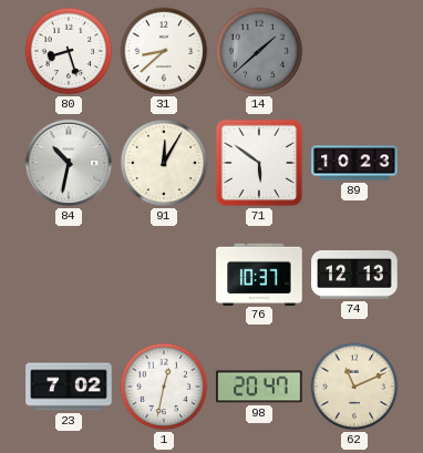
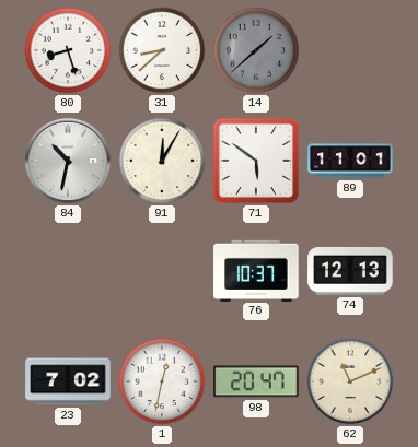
89: 10:23 -> 11:01 (350, 161)
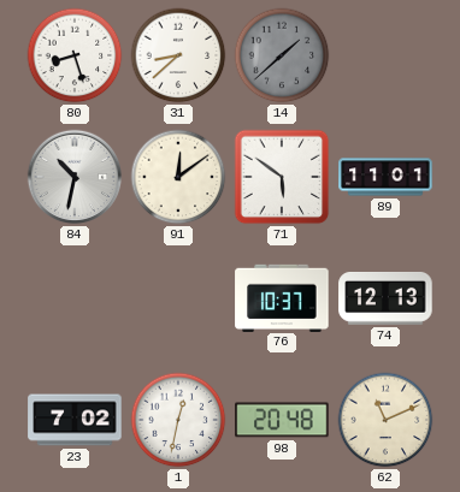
91: 12:05 -> 12:09 (178, 177)
98: 20:47 -> 20:48 (282, 420)
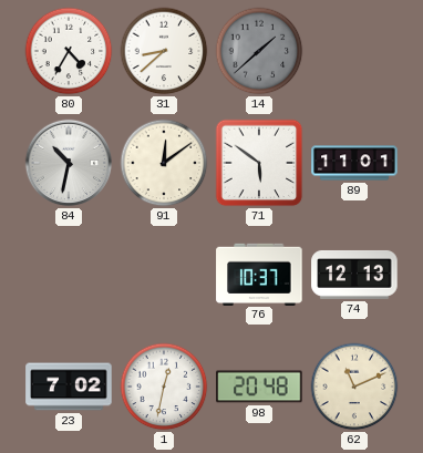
80: 8:27 -> 4:35 (69, 51)
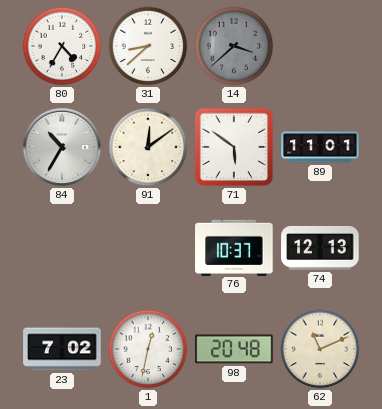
14: 1:38 -> 3:38 (234, 46)
84: 10:32 -> 10:35 (62, 147)
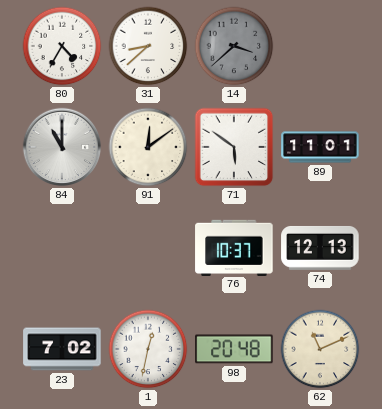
84: 10:35 -> 11:00 (62, 147)
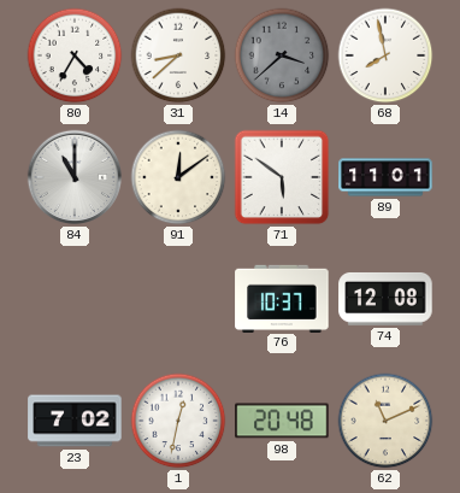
68: none -> 7:58 (385, 55)
74: 12:13 -> 12:08 (385, 299)
